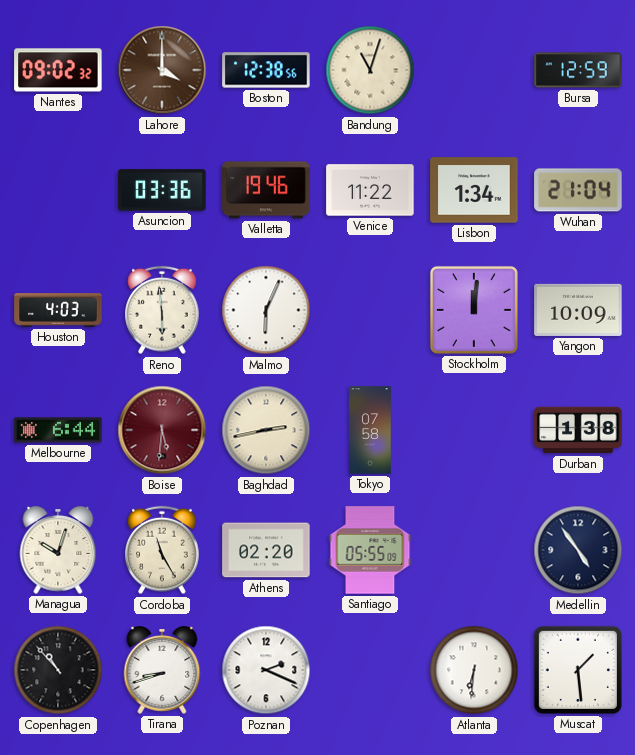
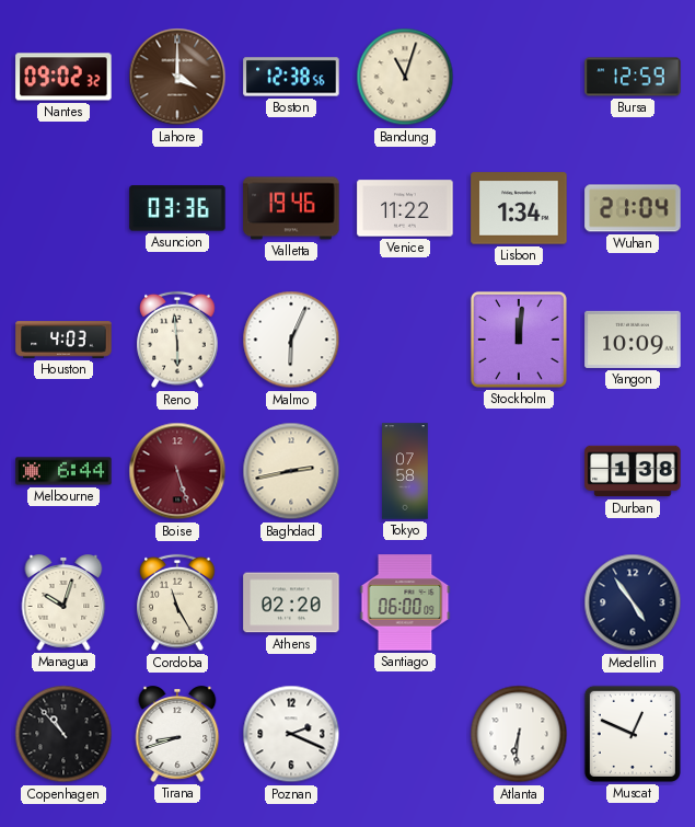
Boise: 5:31 -> 5:27 (177, 471)
Santiago: 05:55 -> 06:00 (405, 602)
Muscat: 1:29 -> 12:49 (633, 734)
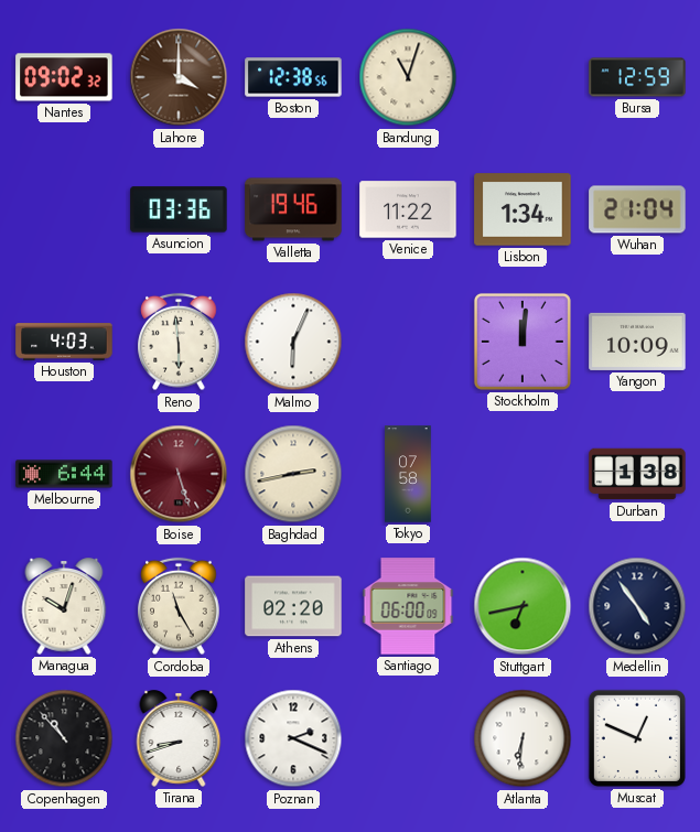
Stuttgart: none -> 6:43 (523, 606)
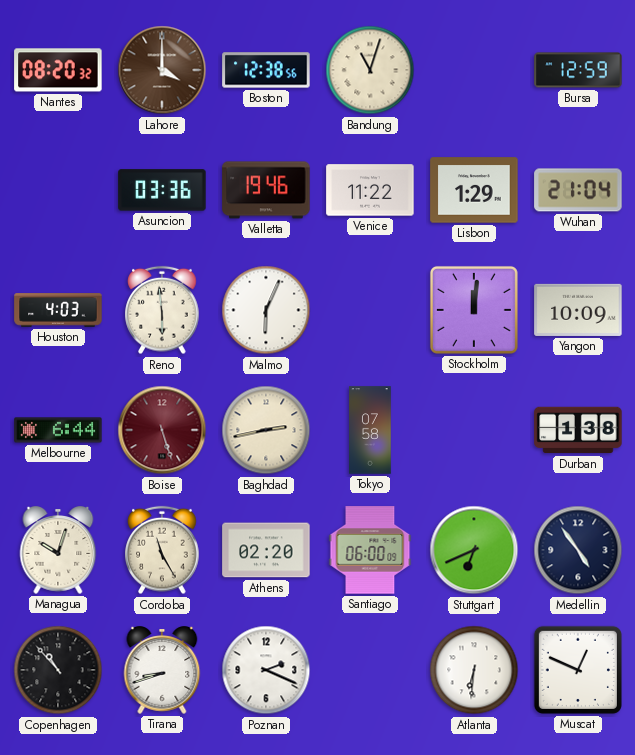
Nantes: 09:02 -> 08:20 (58, 70)
Lisbon: 1:34 -> 1:29 (474, 190)
Stuttgart: 6:43 -> 6:41 (474, 550)
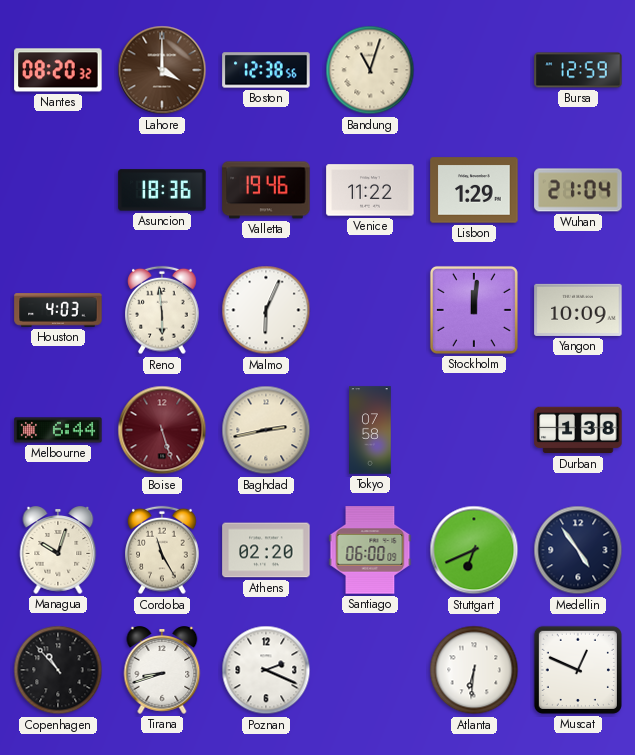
Asuncion: 03:36 -> 18:36 (162, 190)
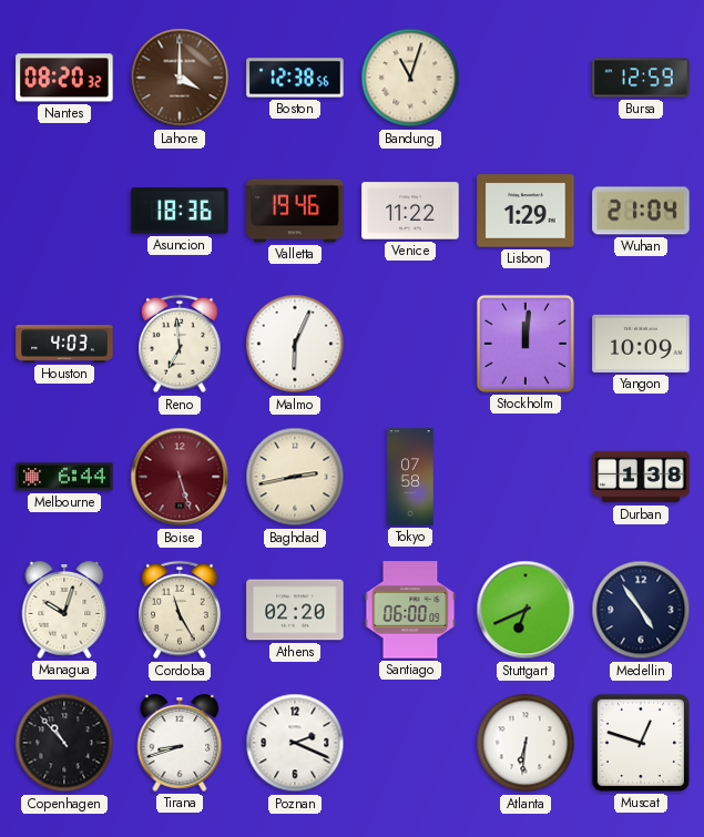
Reno: 5:59 -> 6:59 (180, 344)
Muscat: 12:49 -> 12:48 (641, 743)
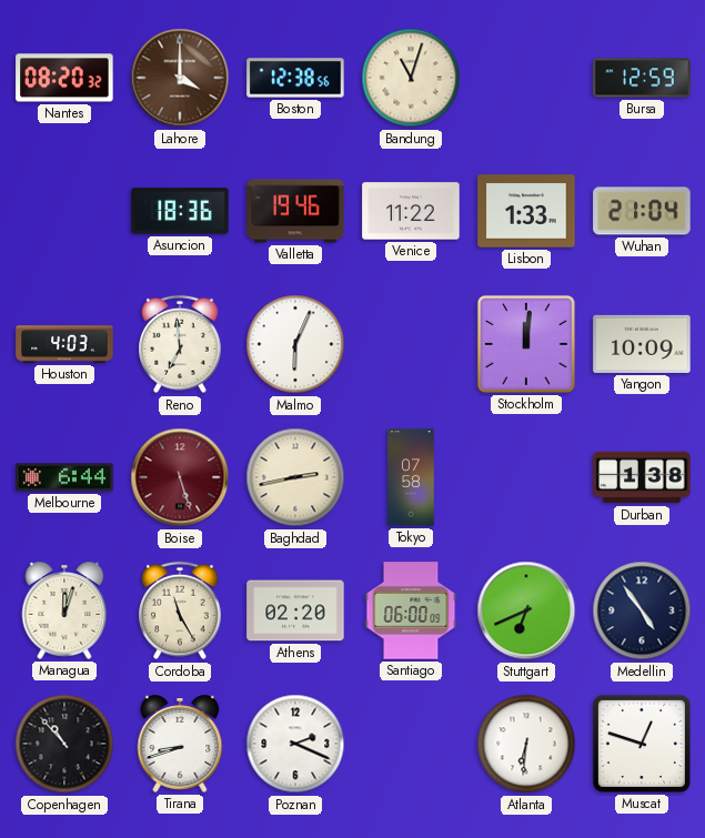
Lisbon: 1:29 -> 1:33 (526, 211)
Managua: 10:03 -> 12:03 (64, 610)
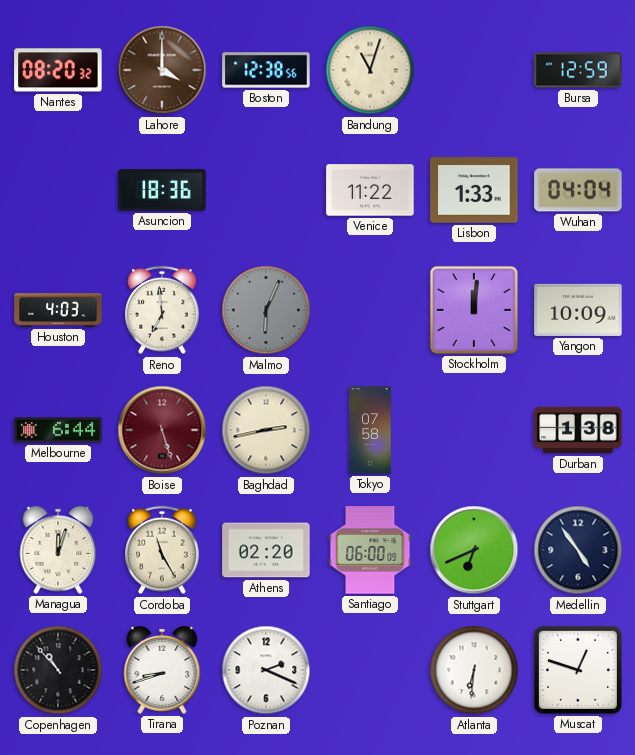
Valletta: 19:46 -> none (295, 211)
Wuhan: 21:04 -> 04:04 (578, 190)
Malmo dial: white -> grey (266, 310)
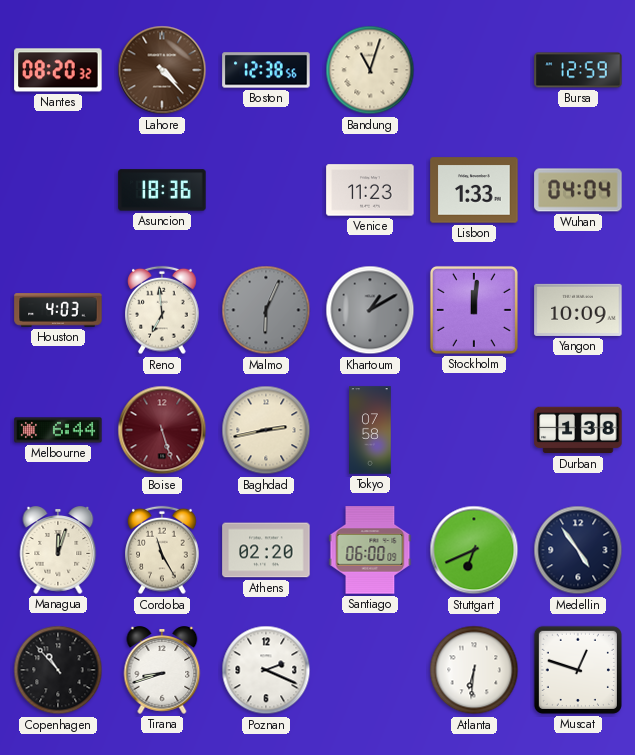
Lahore: 4:00 -> 4:23 (162, 70)
Venice: 11:22 -> 11:23 (370, 190)
Khartoum: none -> 1:10 (370, 310)
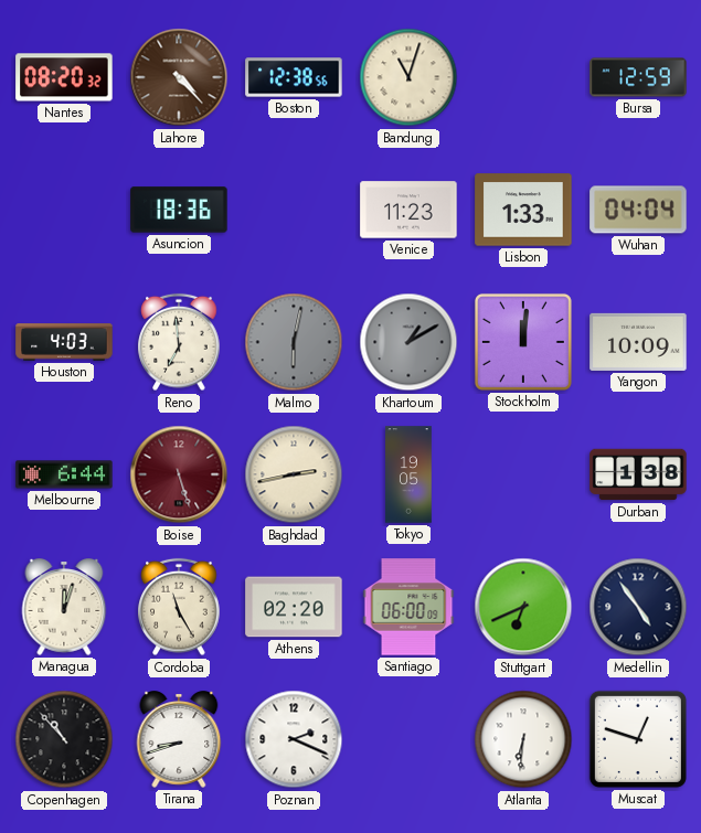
Malmo: 6:04 -> 6:02 (294, 342)
Tokyo: 07:58 -> 19:05 (408, 474)
